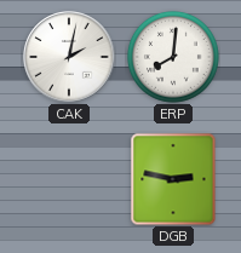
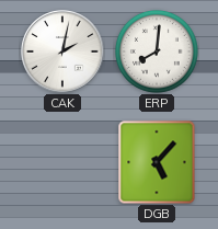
DGB: 2:47 -> 5:07 (157, 162)
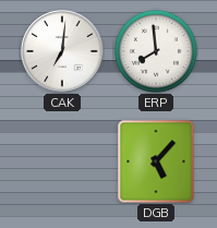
CAK: 2:02 -> 7:01 (62, 51)
ERP: 8:01 -> 7:59 (156, 51)
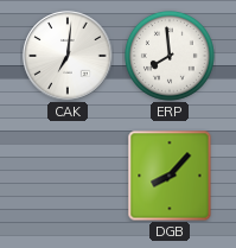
DGB: 5:07 -> 8:07 (170, 176)
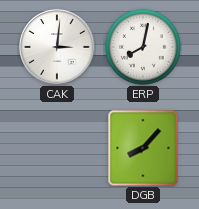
CAK: 7:01 -> 3:01 (57, 47)
ERP: 7:59 -> 8:02 (143, 47)
